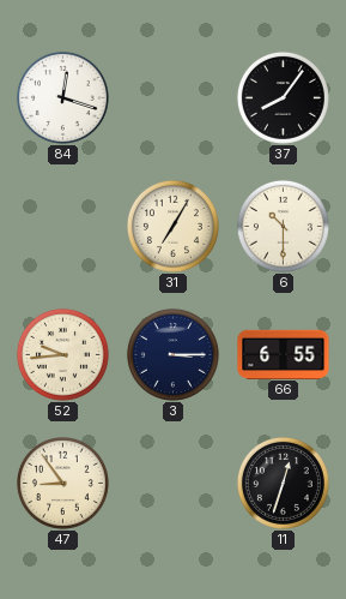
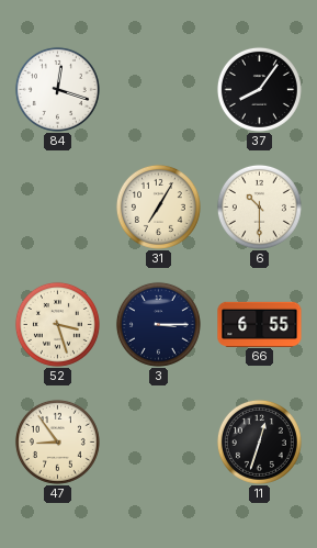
52: 9:44 -> 3:27 (57, 324)
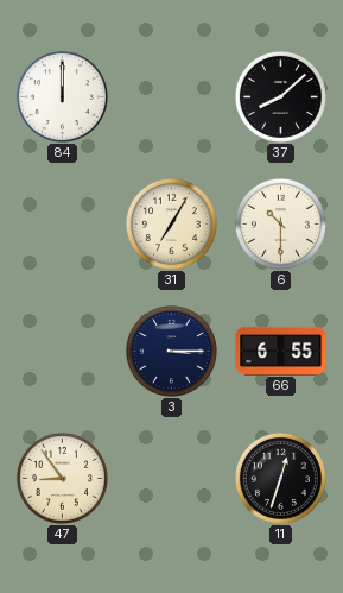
84: 12:18 -> 12:00 (62, 96)
37: 8:06 -> 8:08 (280, 96)
52: 3:27 -> none (57, 324)
